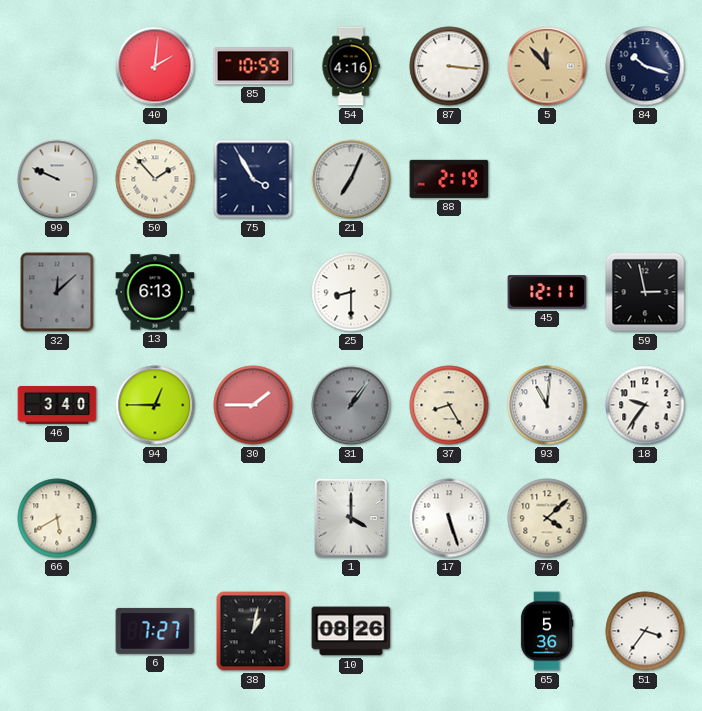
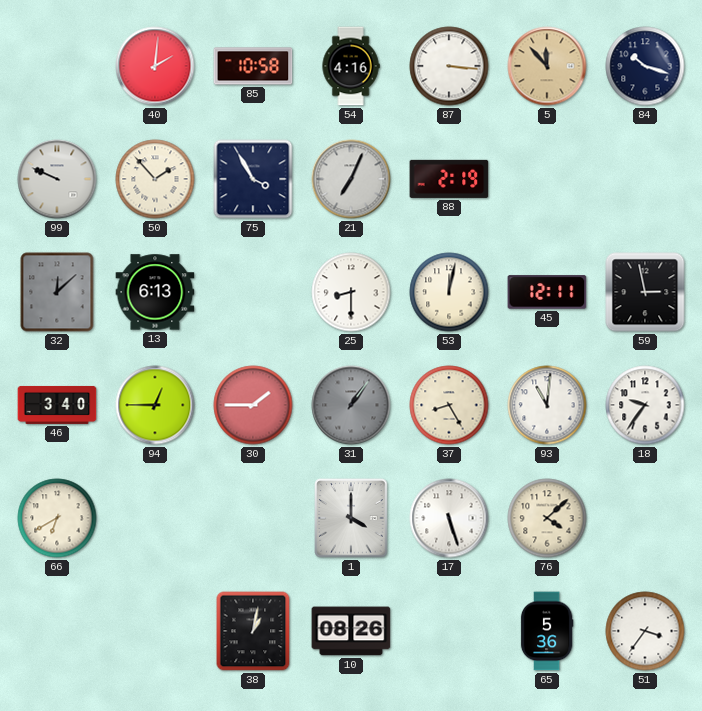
85: 10:59 -> 10:58 (253, 66)
53: none -> 12:02 (449, 292)
66: 5:40 -> 6:40 (57, 518)
6: 7:27 -> none (155, 631)
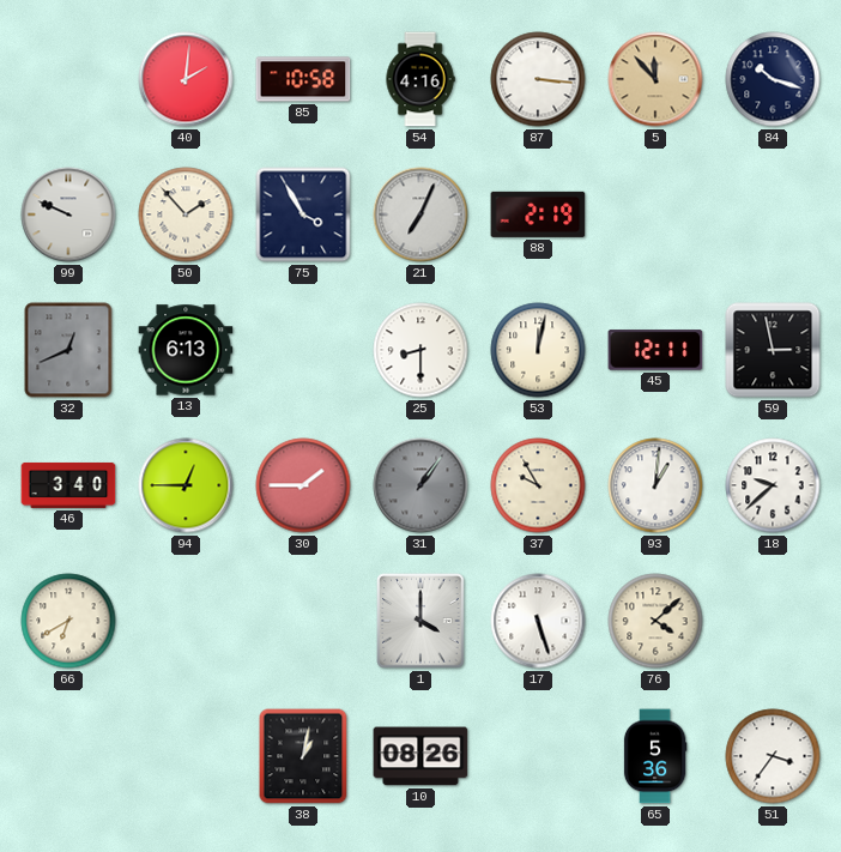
32: 12:08 -> 12:41 (68, 350)
37: 8:25 -> 9:55 (538, 485)
93: 11:01 -> 1:01 (655, 485)
18: 9:36 -> 9:38 (773, 485)
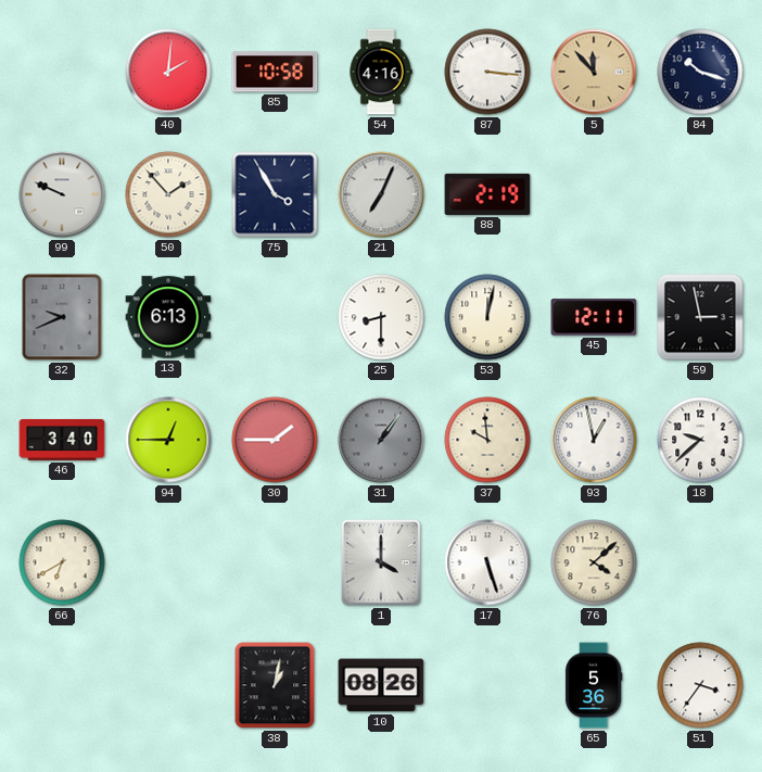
32: 12:41 -> 9:41 (62, 317)
37: 9:55 -> 9:59 (487, 440)
93: 1:01 -> 12:58 (594, 440)
